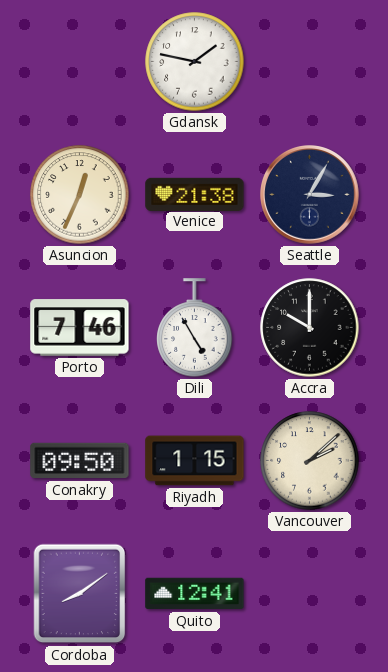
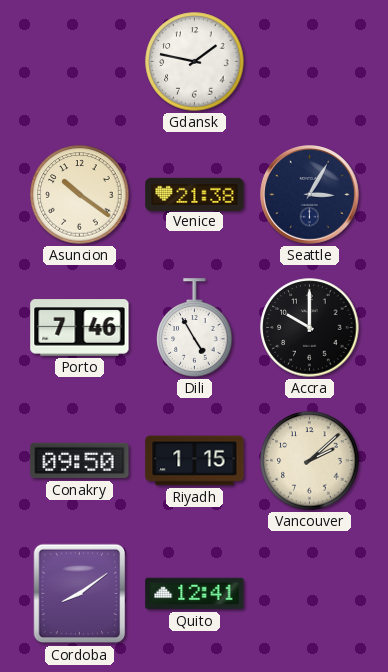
Asuncion: 12:34 -> 10:21 (80, 195)
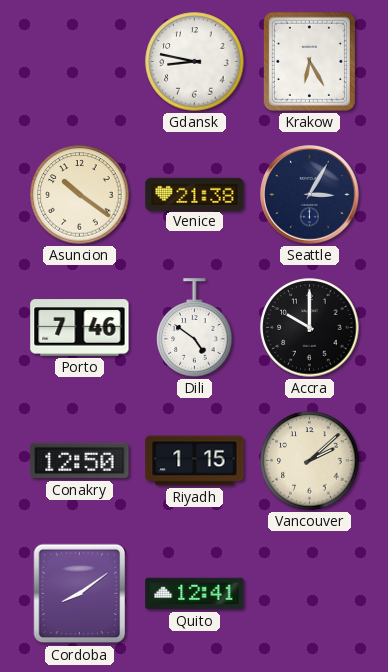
Gdansk: 1:47 -> 8:47 (195, 62)
Krakow: none -> 6:25 (309, 61)
Dili: 4:55 -> 4:51 (195, 328)
Conakry: 09:50 -> 12:50 (80, 461)
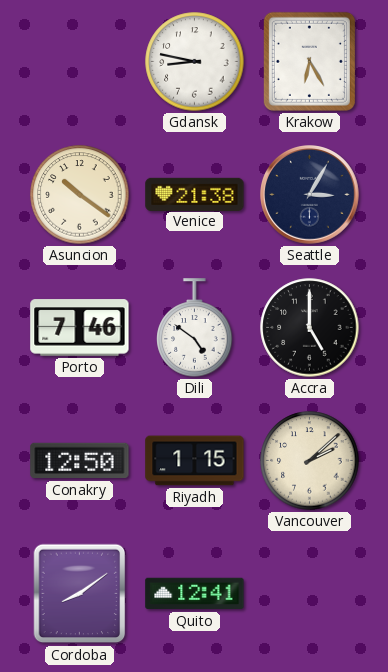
Accra: 10:00 -> 5:00 (310, 328)
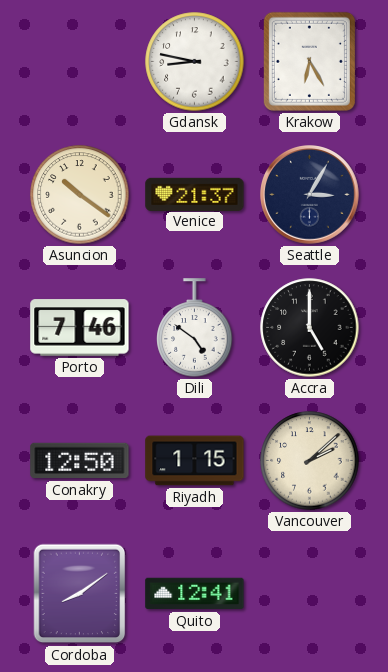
Venice: 21:38 -> 21:37 (195, 194)
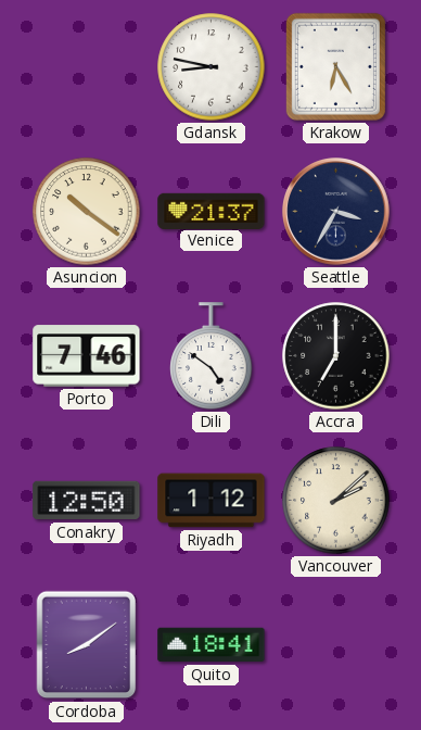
Seattle: 3:05 -> 3:35 (336, 212)
Accra: 5:00 -> 7:00 (336, 356)
Riyadh: 1:15 -> 1:12 (212, 501)
Quito: 12:41 -> 18:41 (212, 645)
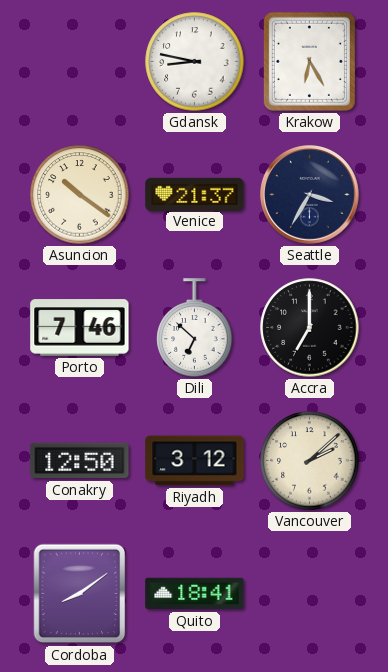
Dili: 4:51 -> 6:52 (195, 328)
Riyadh: 1:12 -> 3:12 (195, 461)
